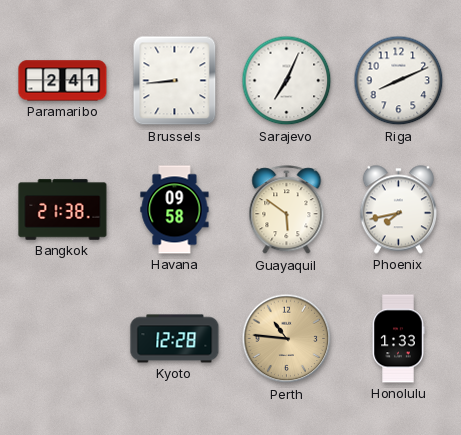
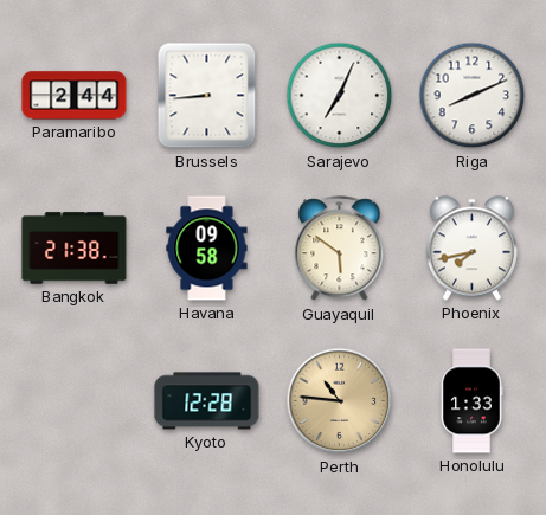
Paramaribo: 2:41 -> 2:44 (75, 96)
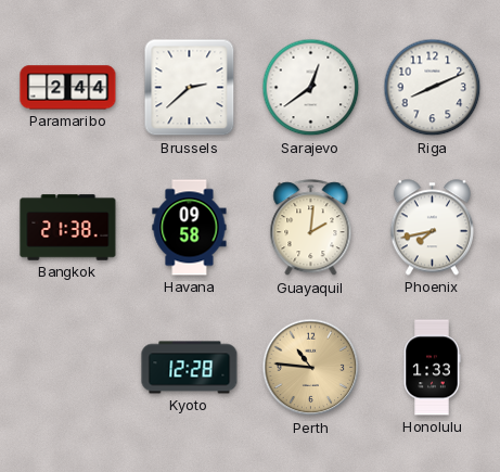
Brussels: 8:44 -> 2:38 (190, 88)
Sarajevo: 7:04 -> 12:39 (311, 88)
Guayaquil: 5:51 -> 2:01 (311, 228)
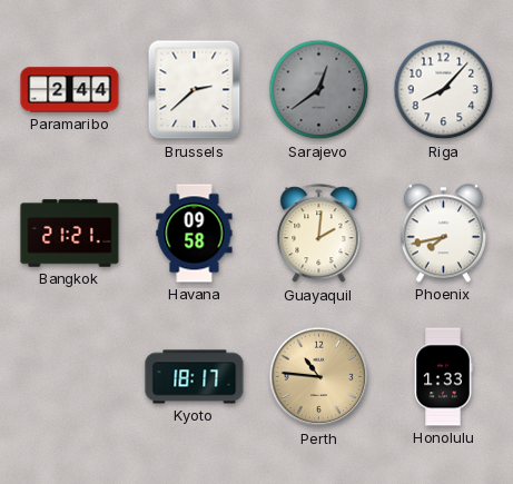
Sarajevo dial: white -> grey (319, 90)
Riga: 8:11 -> 8:07 (444, 90)
Bangkok: 21:38 -> 21:21 (70, 234)
Kyoto: 12:28 -> 18:17 (195, 377)
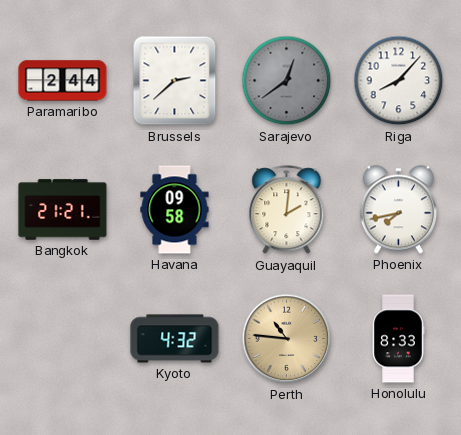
Kyoto: 18:17 -> 4:32 (175, 339)
Honolulu: 1:33 -> 8:33 (398, 339)
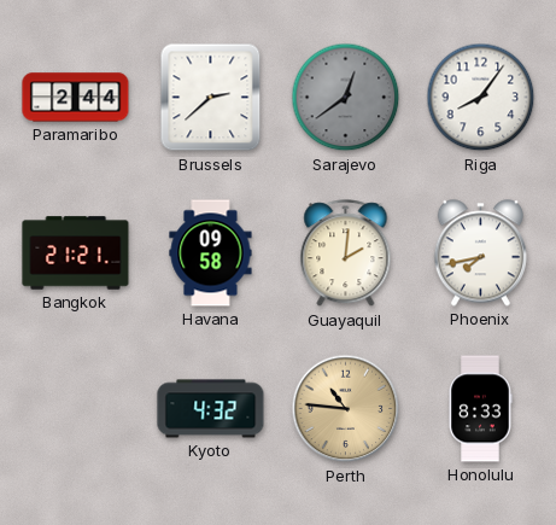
Riga: 8:07 -> 8:06 (481, 98)
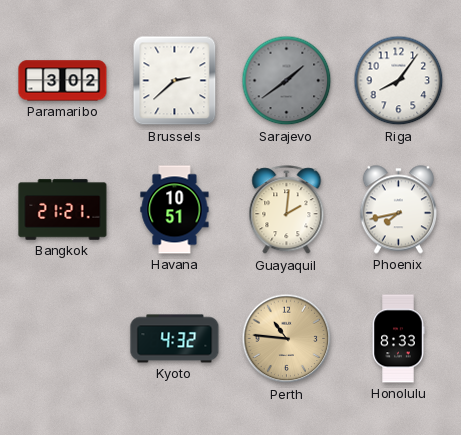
Paramaribo: 2:44 -> 3:02 (63, 81)
Sarajevo: 12:39 -> 1:39 (287, 81)
Havana: 09:58 -> 10:51 (175, 210)
